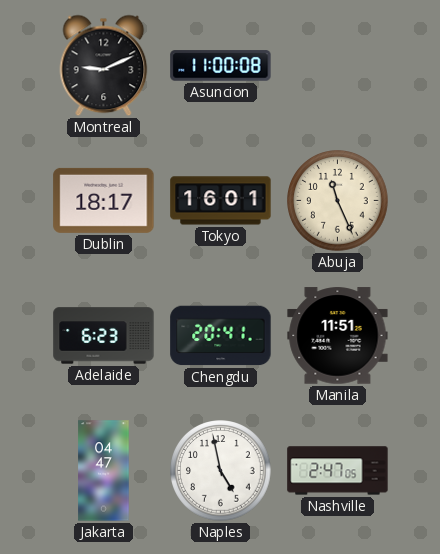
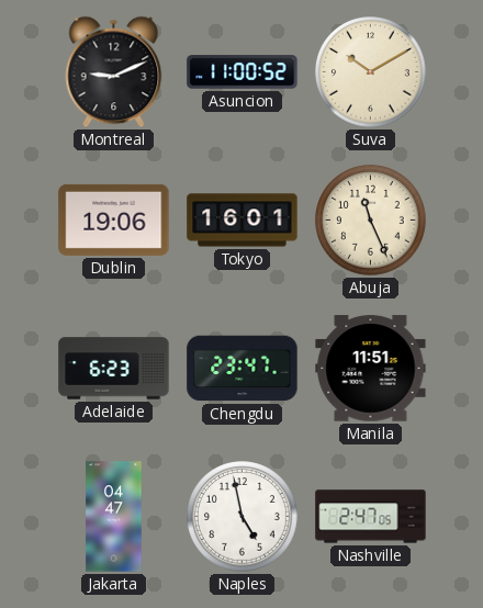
Asuncion: 11:00:08 -> 11:00:52 (243, 72)
Suva: none -> 10:10 (371, 72)
Dublin: 18:17 -> 19:06 (114, 219)
Chengdu: 20:41 -> 23:47 (243, 369)
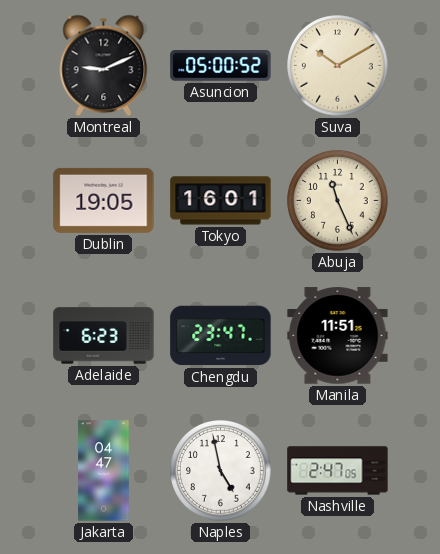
Asuncion: 11:00 -> 05:00 (221, 66)
Dublin: 19:06 -> 19:05 (104, 200)
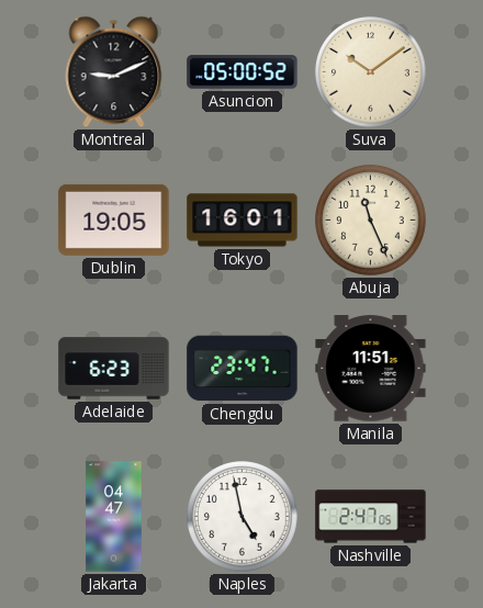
Suva: 10:10 -> 10:09 (371, 72)
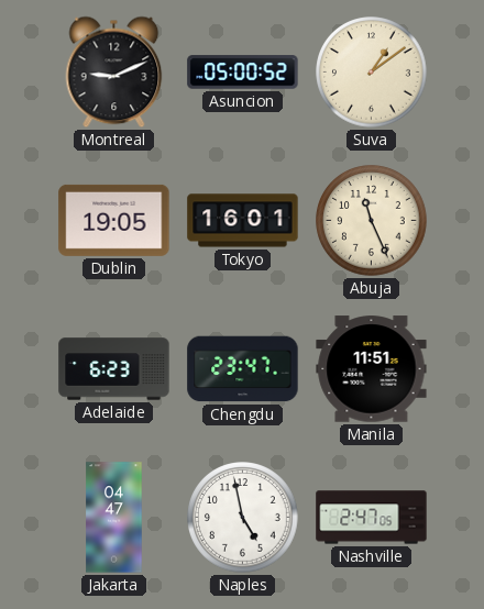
Suva: 10:09 -> 1:09 (372, 73)
